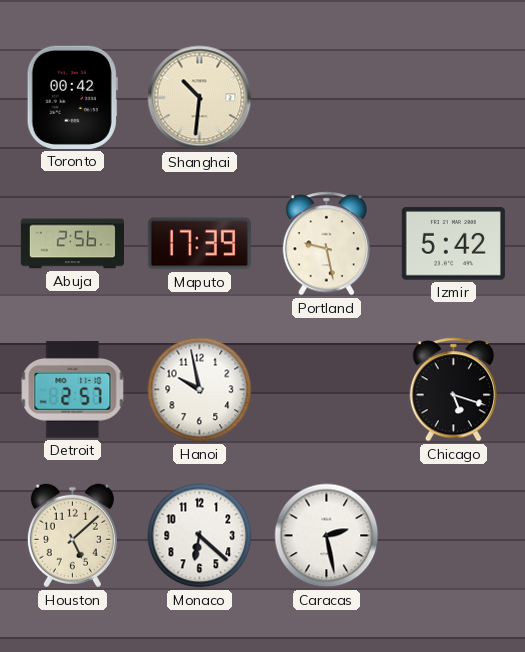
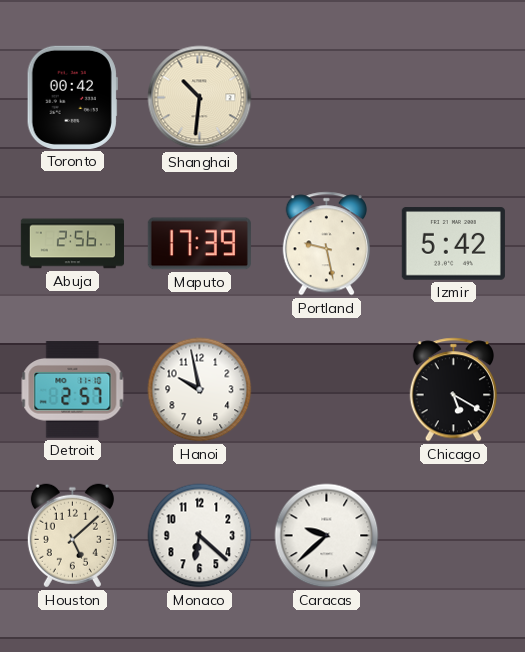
Chicago: 5:18 -> 5:20 (453, 390)
Caracas: 2:28 -> 9:38 (327, 536)
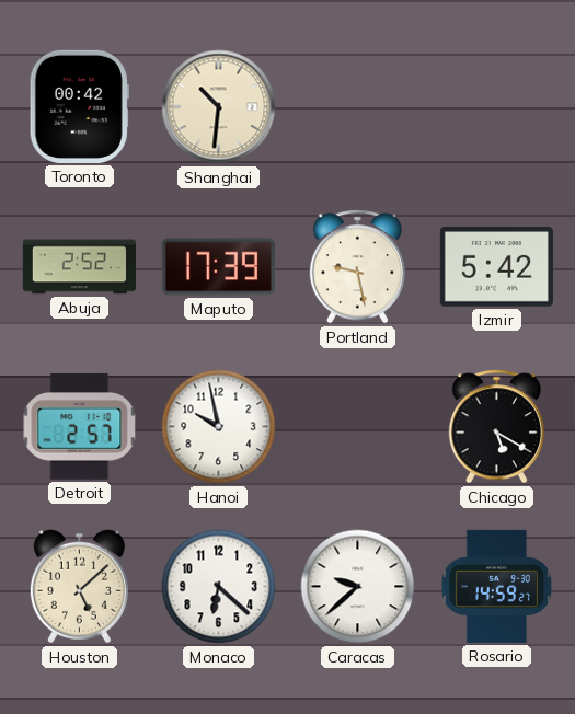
Abuja: 2:56 -> 2:52 (79, 267)
Rosario: none -> 14:59 (496, 586)
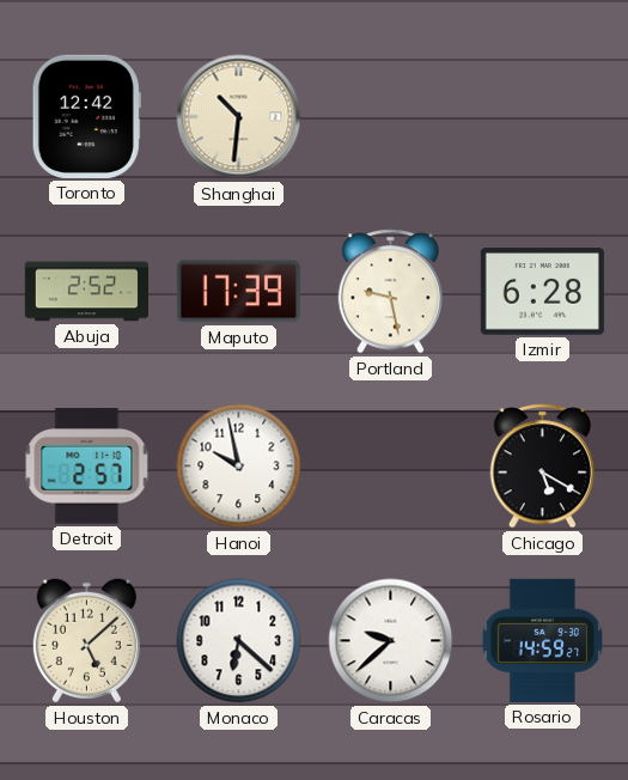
Toronto: 00:42 -> 12:42 (86, 116)
Izmir: 5:42 -> 6:28 (542, 292)
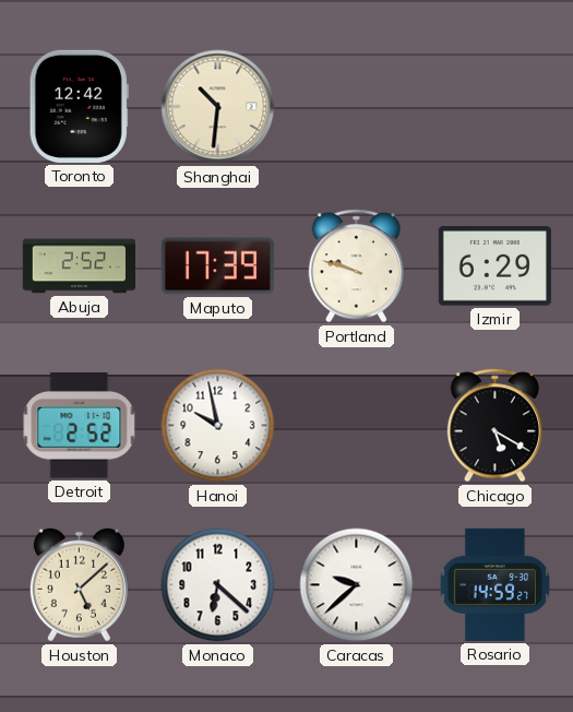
Portland: 9:28 -> 9:48 (356, 266)
Izmir: 6:28 -> 6:29 (494, 266)
Detroit: 2:57 -> 2:52 (80, 426)
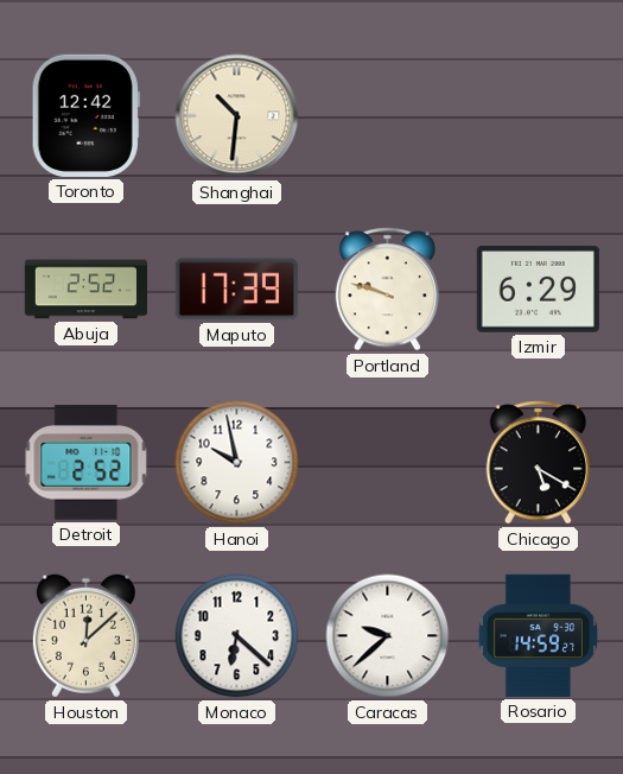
Houston: 5:08 -> 12:08 (85, 636)
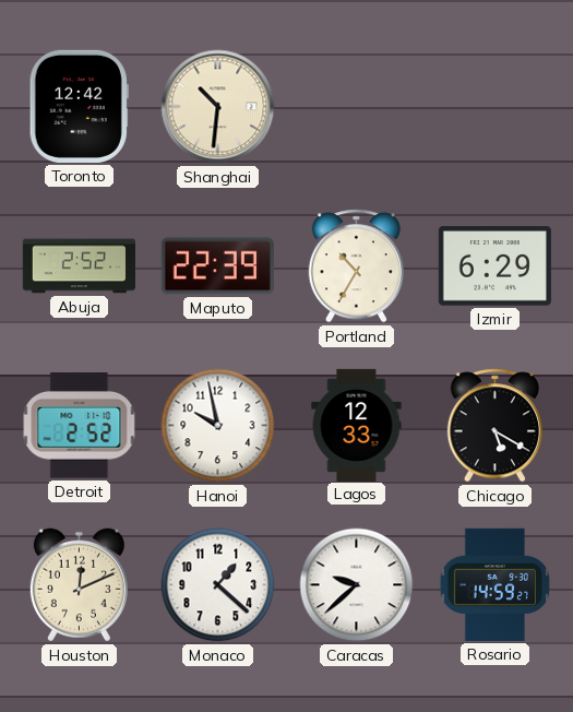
Maputo: 17:39 -> 22:39 (217, 266)
Portland: 9:48 -> 10:35 (356, 266)
Lagos: none -> 12:33 (357, 425)
Houston: 12:08 -> 12:11 (79, 585)
Monaco: 6:22 -> 1:22 (218, 585)
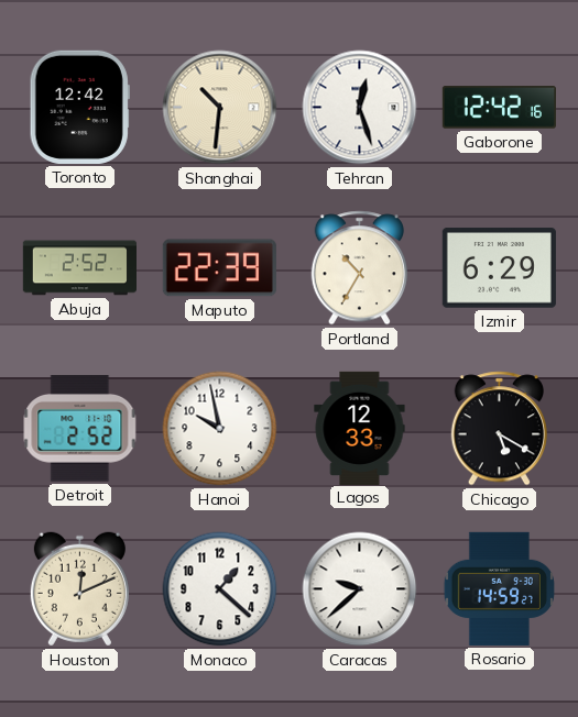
Tehran: none -> 12:27 (360, 108)
Gaborone: none -> 12:42 (499, 108)
